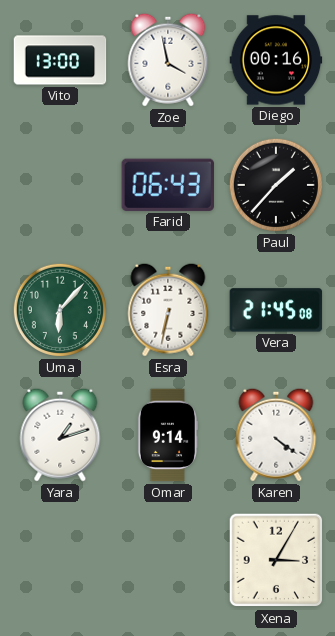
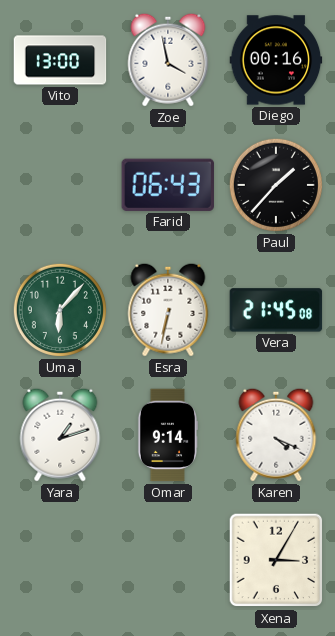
Karen: 4:21 -> 4:19 (276, 435)
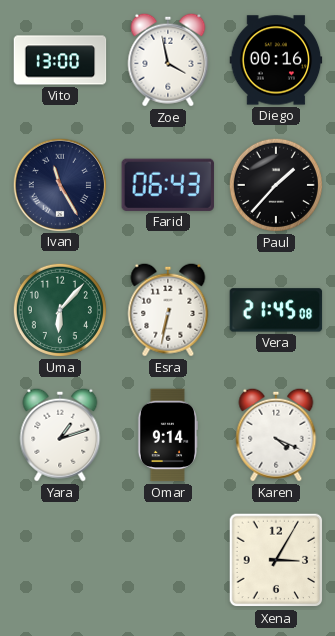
Ivan: none -> 11:25 (59, 184)
